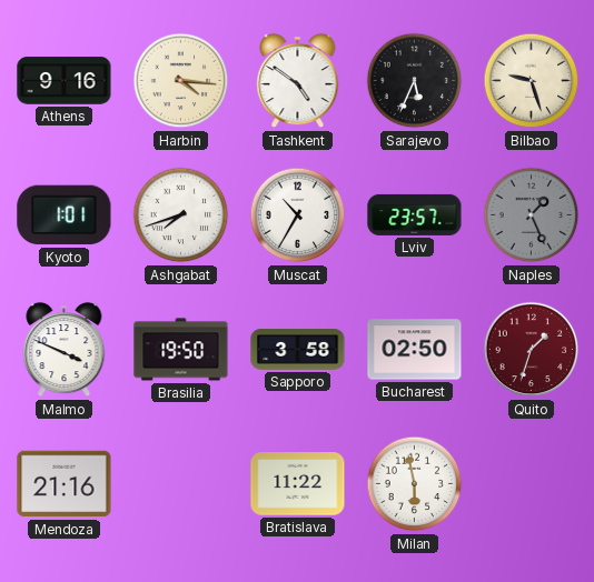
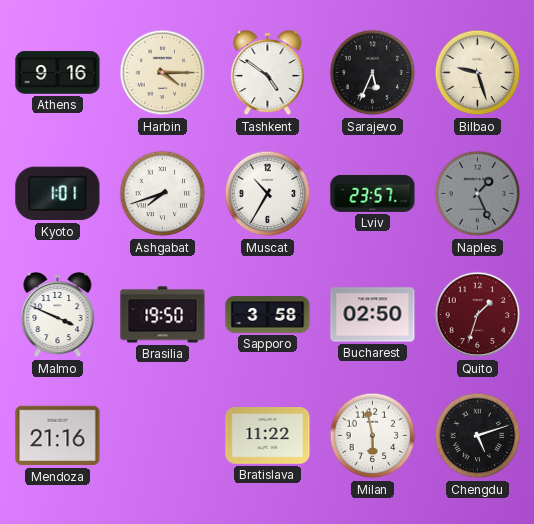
Harbin: 4:16 -> 4:15 (163, 73)
Chengdu: none -> 5:12 (478, 436)
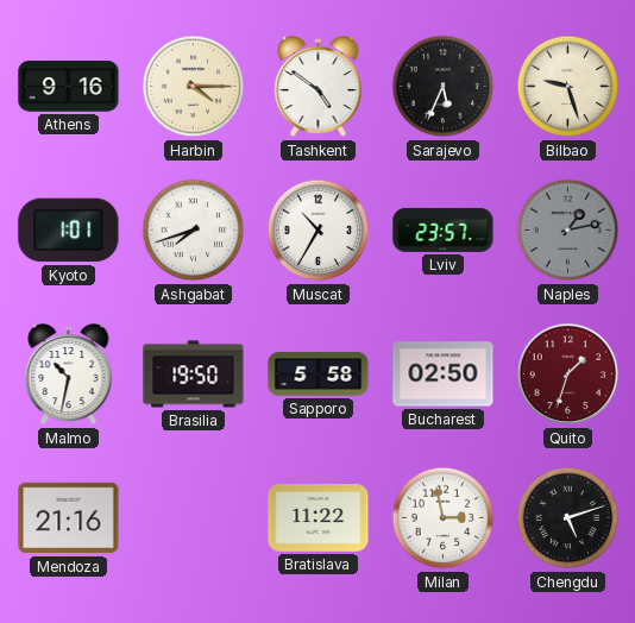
Naples: 1:26 -> 1:13 (568, 231)
Malmo: 3:49 -> 10:32 (69, 375)
Sapporo: 3:58 -> 5:58 (319, 375)
Milan: 5:58 -> 2:58 (444, 518)
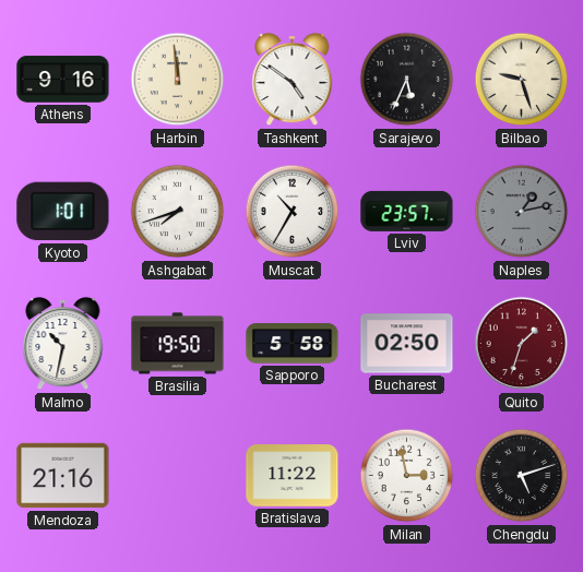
Harbin: 4:15 -> 11:59 (178, 80)
